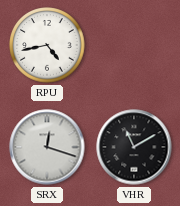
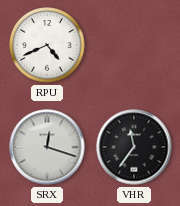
RPU: 4:43 -> 4:41 (47, 45)
VHR: 11:10 -> 11:36 (134, 147)
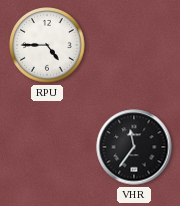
RPU: 4:41 -> 4:45 (47, 45)
SRX: 12:18 -> none (47, 147)
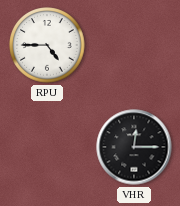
VHR: 11:36 -> 12:15 (134, 147)
